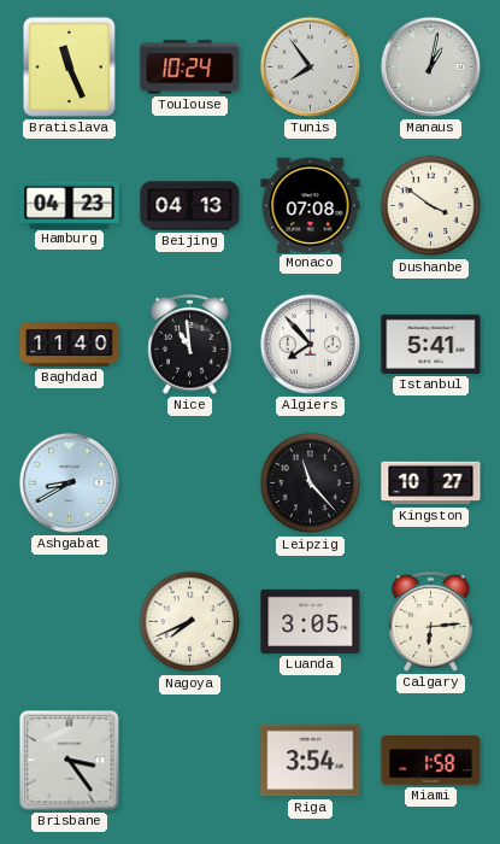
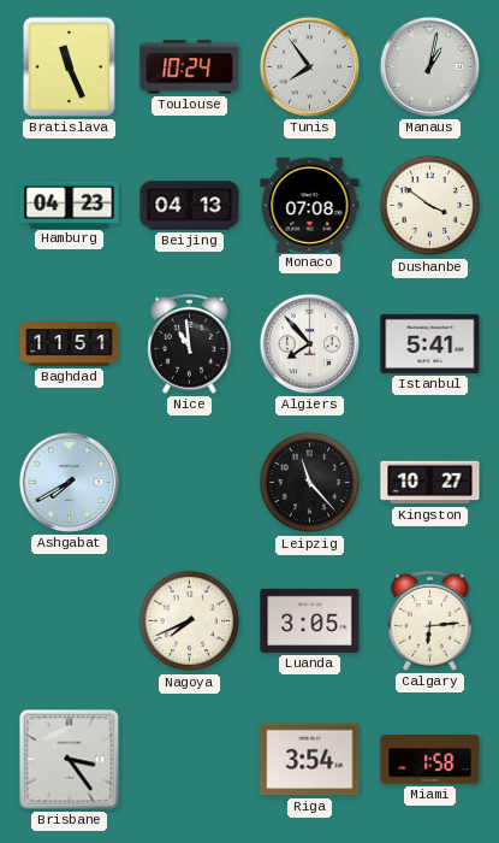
Baghdad: 11:40 -> 11:51 (70, 344)
Ashgabat: 8:40 -> 7:40 (69, 482)
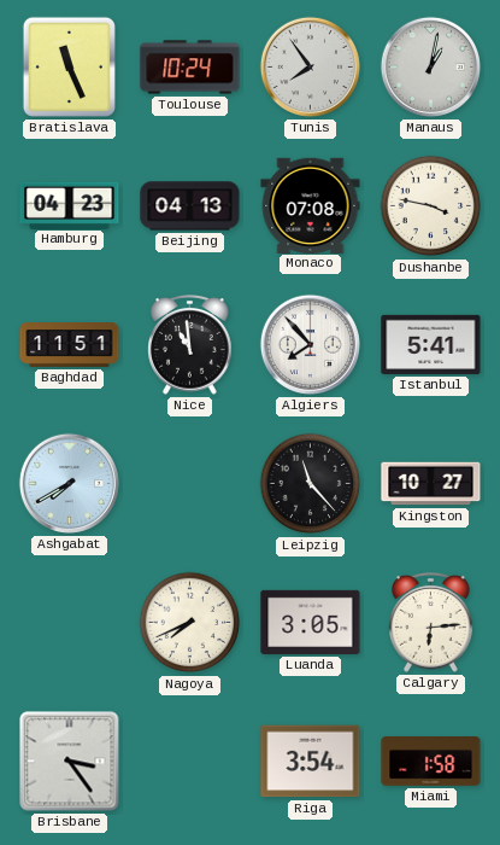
Dushanbe: 3:51 -> 3:47 (431, 206)
